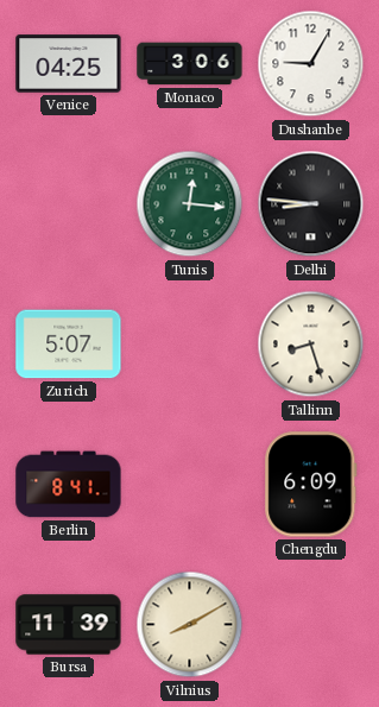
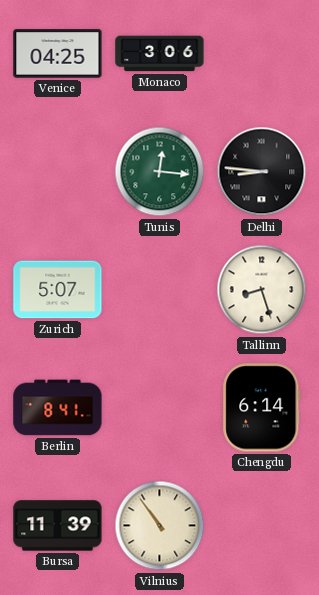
Dushanbe: 9:05 -> none (311, 64)
Chengdu: 6:09 -> 6:14 (262, 408)
Vilnius: 8:10 -> 10:54 (160, 526)
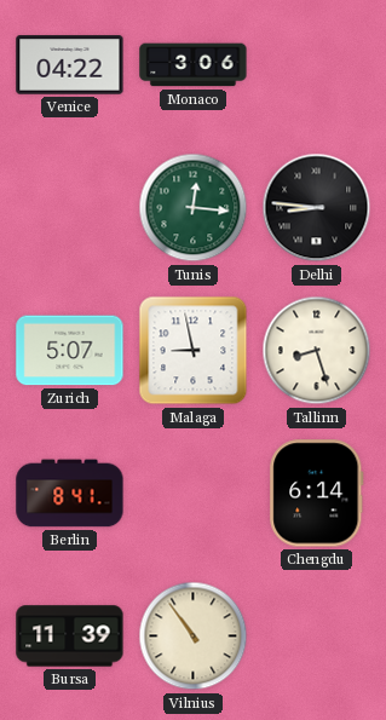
Venice: 04:25 -> 04:22 (70, 65)
Malaga: none -> 8:58 (194, 351)
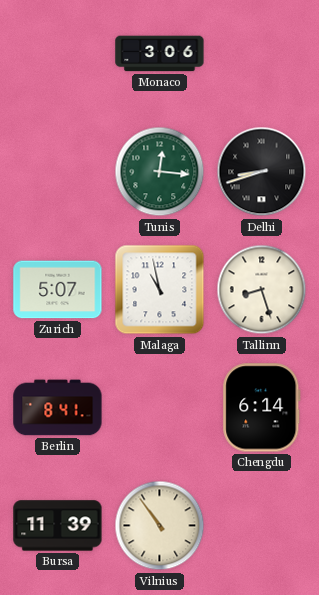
Venice: 04:22 -> none (70, 65)
Delhi: 8:46 -> 8:42 (262, 172)
Malaga: 8:58 -> 10:58 (160, 290)
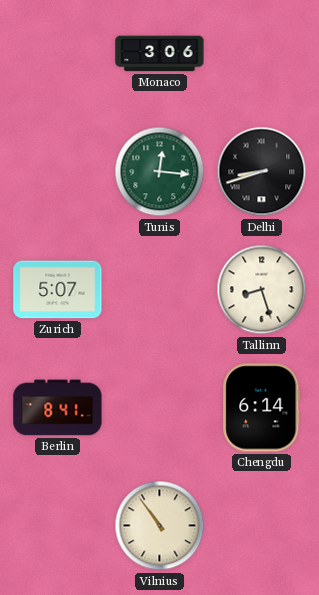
Malaga: 10:58 -> none (160, 290)
Bursa: 11:39 -> none (58, 526)
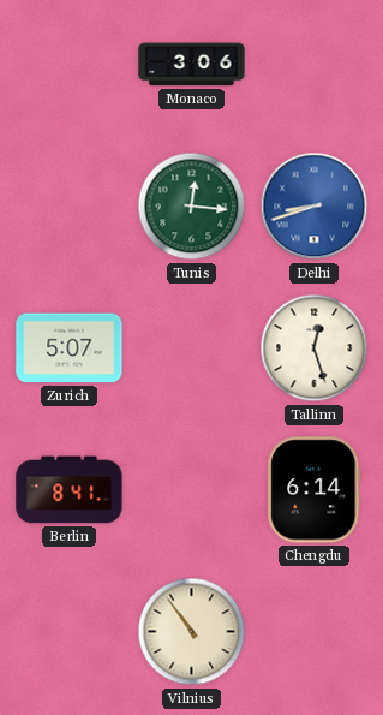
Delhi dial: black -> blue (315, 207)
Tallinn: 8:27 -> 12:27 (315, 348)
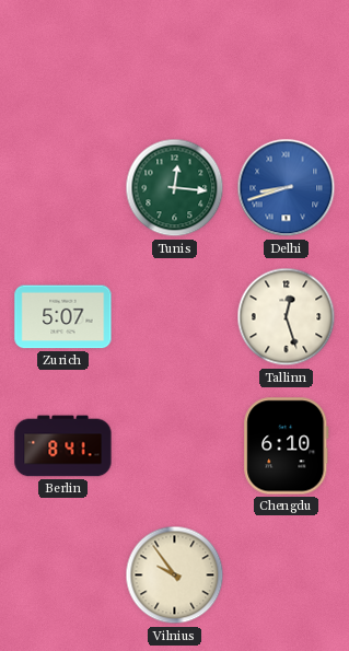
Monaco: 3:06 -> none (192, 65)
Chengdu: 6:14 -> 6:10 (287, 446)
Vilnius: 10:54 -> 9:54 (175, 576)
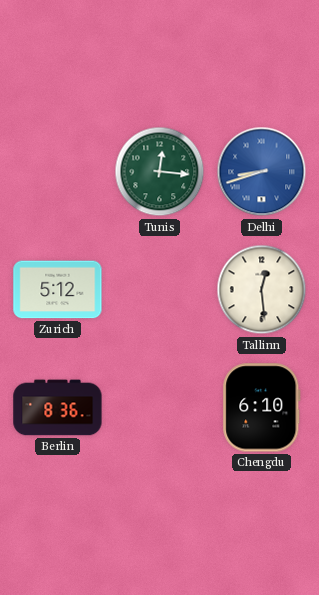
Zurich: 5:07 -> 5:12 (58, 290)
Tallinn: 12:27 -> 12:29 (262, 290)
Berlin: 8:41 -> 8:36 (58, 408)
Vilnius: 9:54 -> none (175, 576)
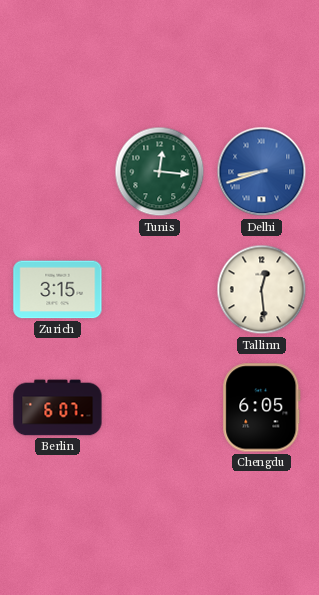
Zurich: 5:12 -> 3:15 (58, 290)
Berlin: 8:36 -> 6:07 (58, 408)
Chengdu: 6:10 -> 6:05 (262, 408)
